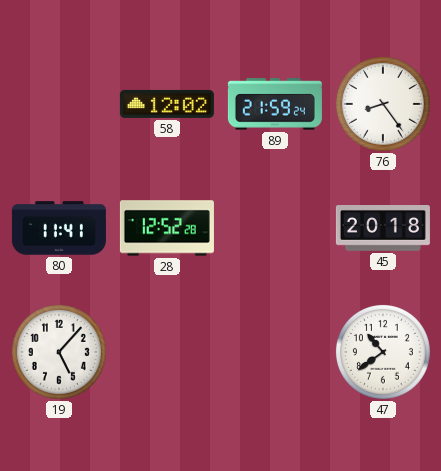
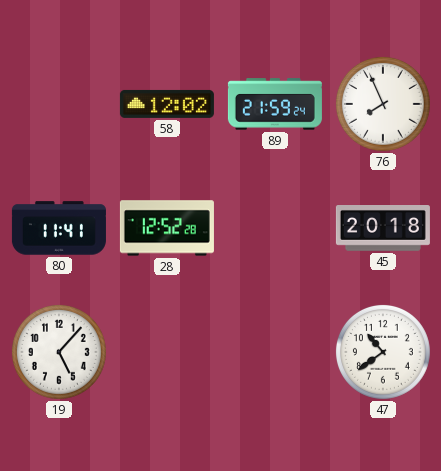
76: 8:24 -> 7:56 (383, 104)
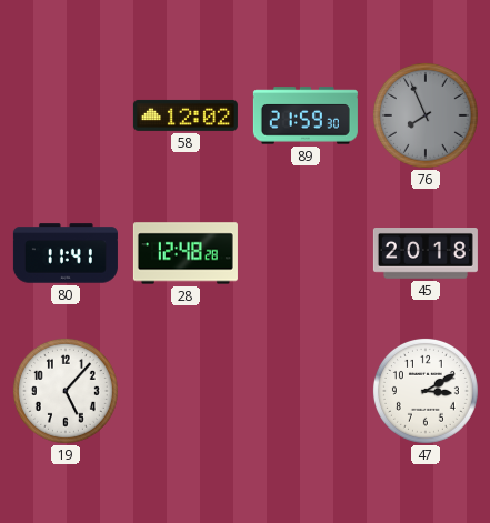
89: 21:59:24 -> 21:59:30 (306, 115)
76 dial: white -> grey (426, 115)
28: 12:52 -> 12:48 (186, 253)
47: 10:39 -> 3:10 (426, 391)
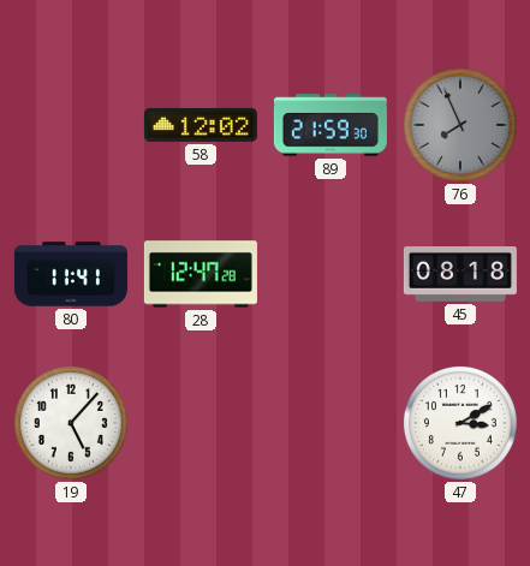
28: 12:48 -> 12:47 (201, 274)
45: 20:18 -> 08:18 (460, 275)
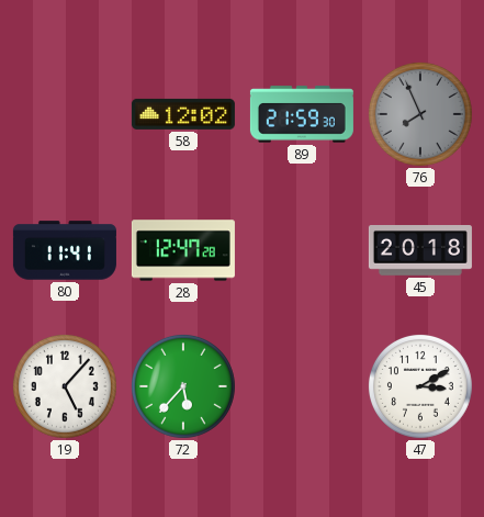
45: 08:18 -> 20:18 (420, 251)
72: none -> 5:37 (183, 386)
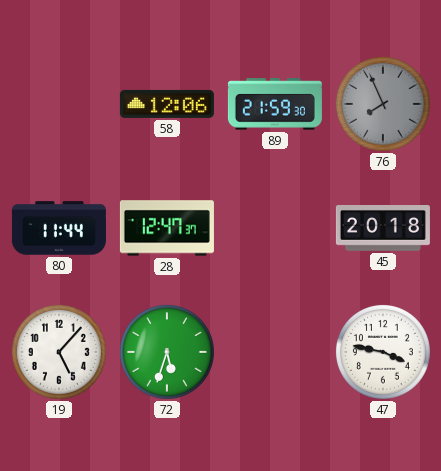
58: 12:02 -> 12:06 (167, 104)
80: 11:41 -> 11:44 (59, 228)
28: 12:47:28 -> 12:47:37 (167, 228)
72: 5:37 -> 5:33 (167, 352)
47: 3:10 -> 3:47 (383, 352)
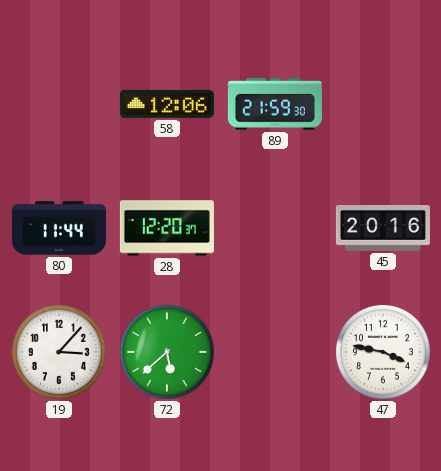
76: 7:56 -> none (383, 104)
28: 12:47 -> 12:20 (167, 228)
45: 20:18 -> 20:16 (383, 229)
19: 5:07 -> 3:07 (59, 352)
72: 5:33 -> 5:38 (167, 352)
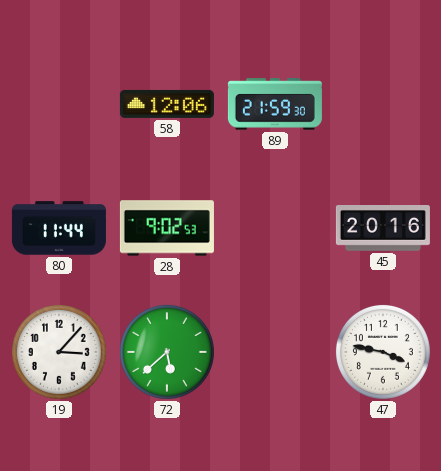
28: 12:20 -> 9:02 (167, 228)
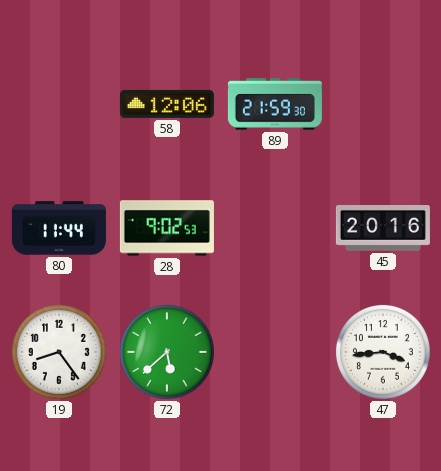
19: 3:07 -> 8:24 (59, 352)
47: 3:47 -> 3:44 (383, 352)
